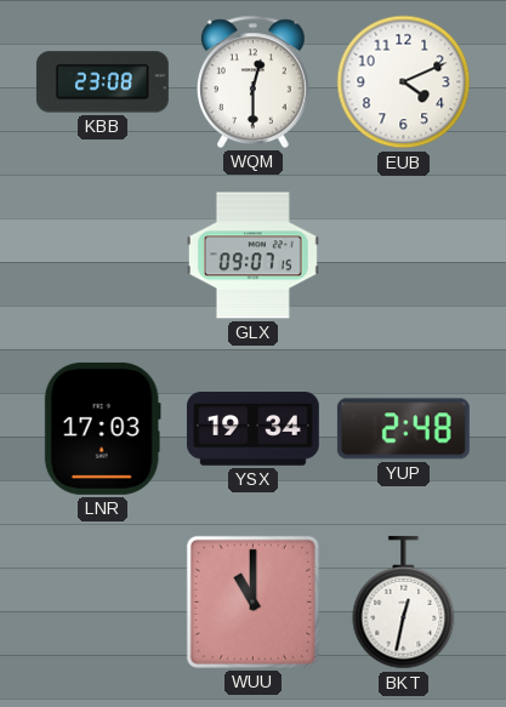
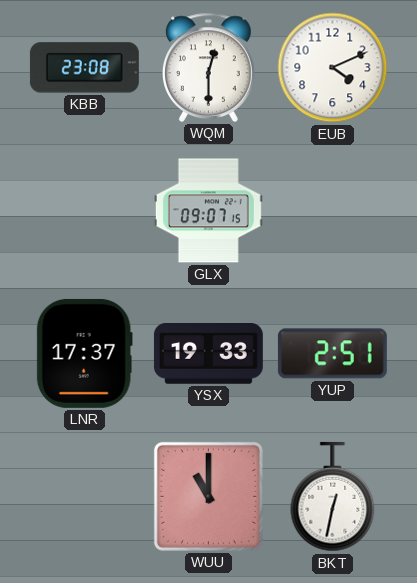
LNR: 17:03 -> 17:37 (84, 353)
YSX: 19:34 -> 19:33 (208, 354)
YUP: 2:48 -> 2:51 (332, 354)
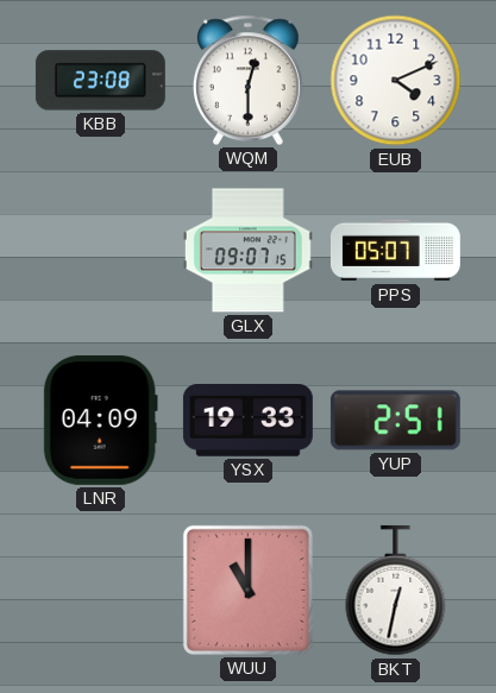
PPS: none -> 05:07 (395, 251)
LNR: 17:37 -> 04:09 (100, 420)
